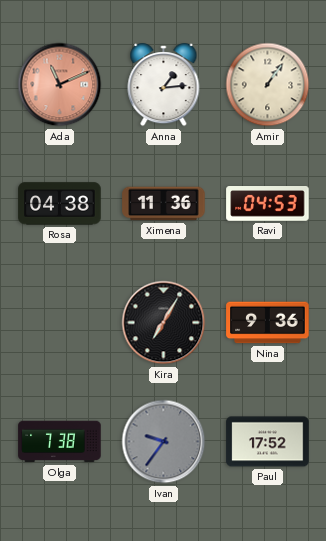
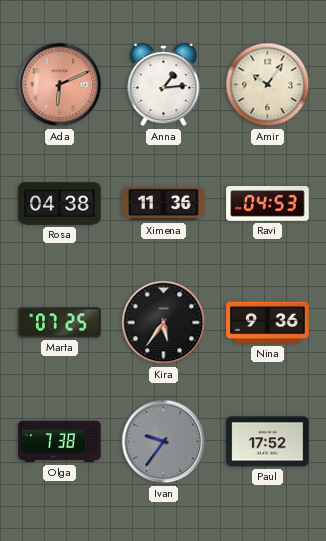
Ada: 11:11 -> 6:11 (60, 85)
Amir: 1:06 -> 10:06 (268, 85)
Marta: none -> 07:25 (60, 323)
Kira: 7:05 -> 5:36 (164, 323)
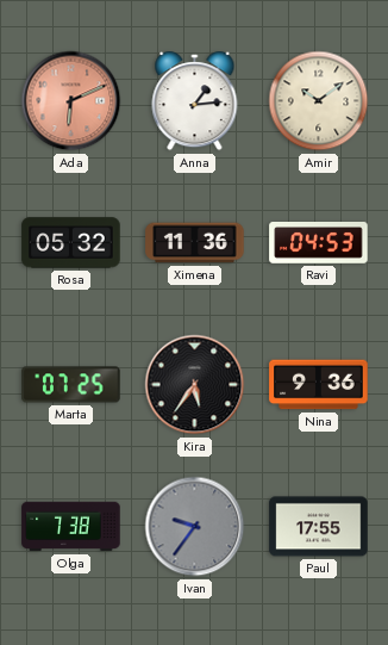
Amir: 10:06 -> 10:09 (319, 101)
Rosa: 04:38 -> 05:32 (71, 243)
Paul: 17:52 -> 17:55 (319, 527)
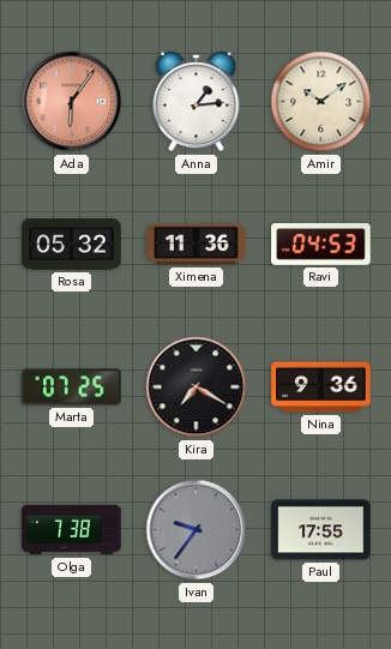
Ada: 6:11 -> 6:06 (72, 102)
Kira: 5:36 -> 7:20 (197, 387)
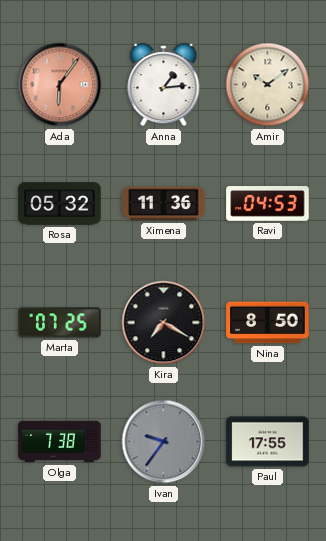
Nina: 9:36 -> 8:50 (268, 323)
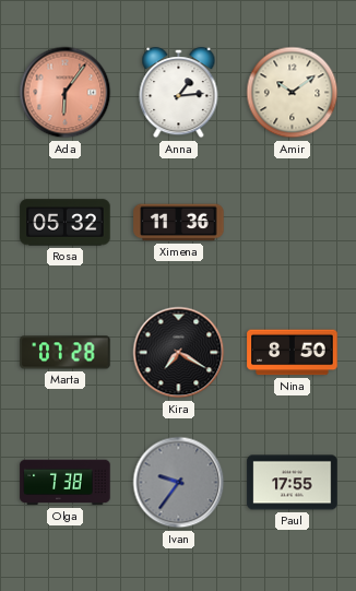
Ravi: 04:53 -> none (268, 204)
Marta: 07:25 -> 07:28 (66, 353)
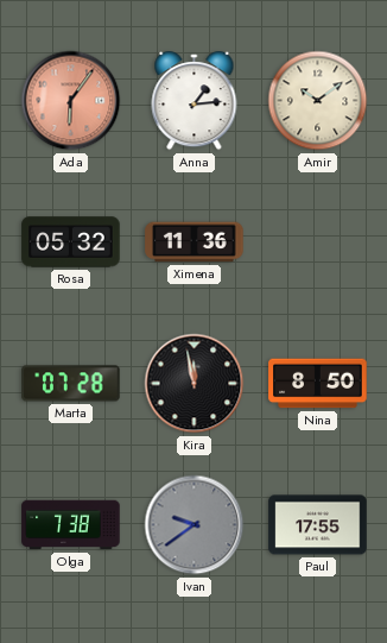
Kira: 7:20 -> 11:58 (195, 384)
Ivan: 9:36 -> 9:39 (195, 525)
